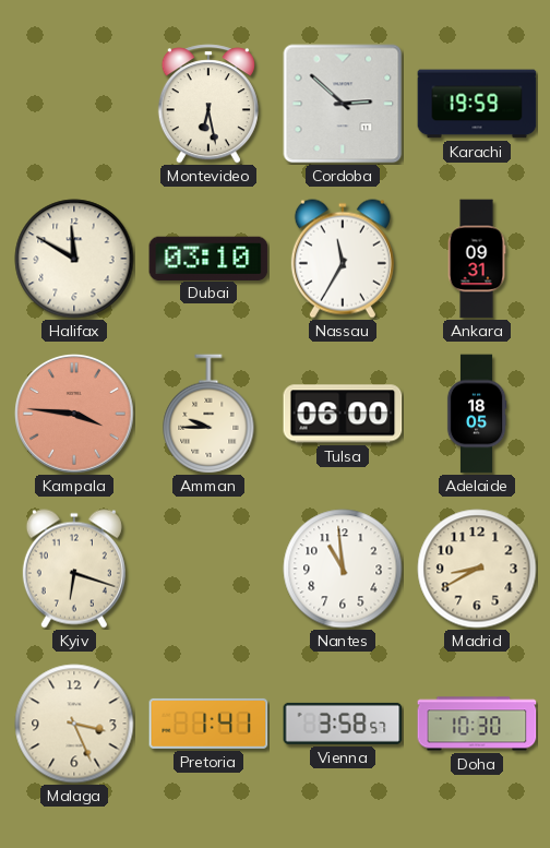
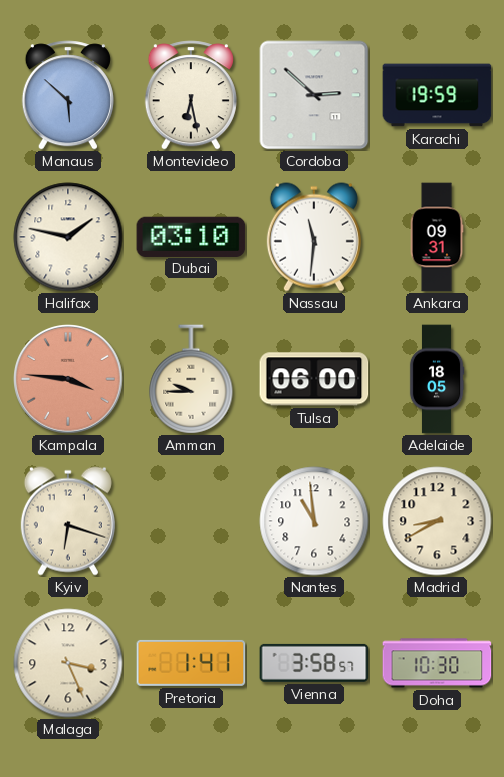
Manaus: none -> 5:52 (68, 95)
Halifax: 11:50 -> 1:47 (68, 237)
Nassau: 11:35 -> 11:31 (314, 237)
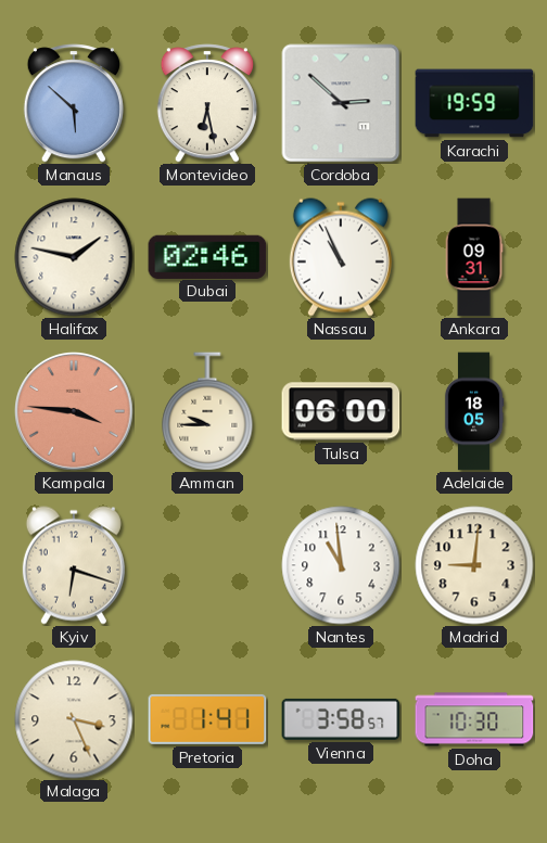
Dubai: 03:10 -> 02:46 (207, 256)
Nassau: 11:31 -> 10:56 (341, 257)
Madrid: 8:40 -> 9:01 (474, 565)
